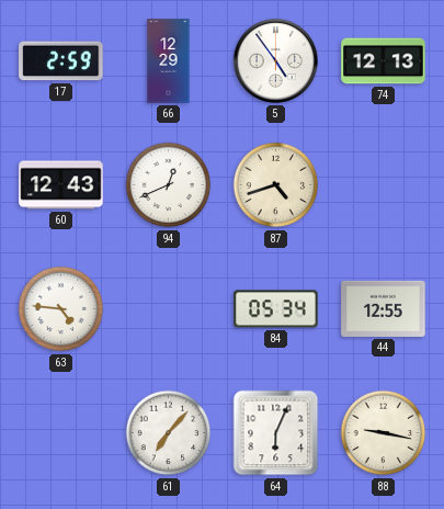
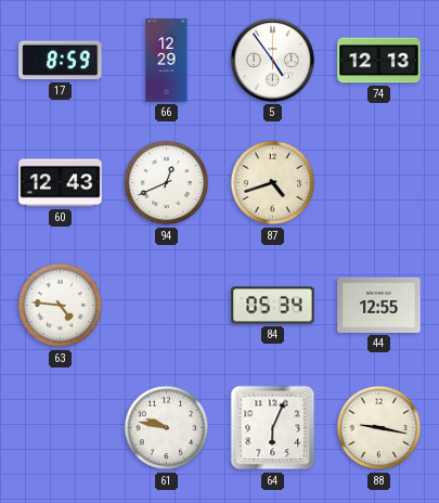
17: 2:59 -> 8:59 (61, 61)
61: 7:07 -> 9:47 (167, 428)
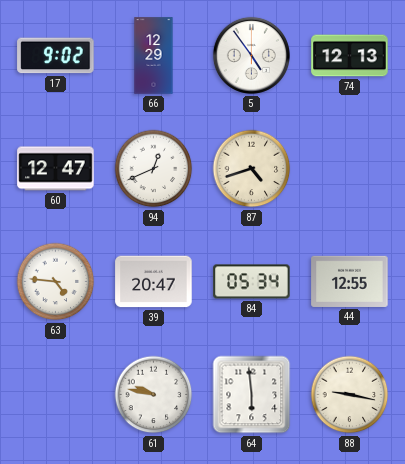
17: 8:59 -> 9:02 (56, 56)
60: 12:43 -> 12:47 (56, 169)
39: none -> 20:47 (154, 282)
64: 6:04 -> 5:59 (252, 395)
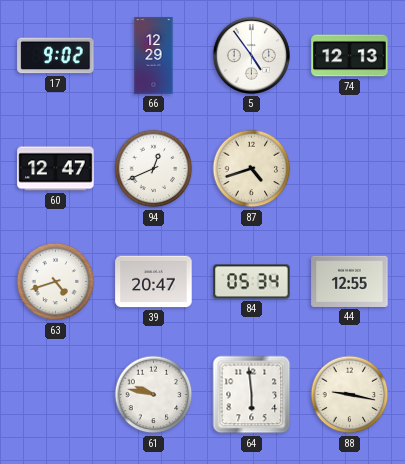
63: 4:46 -> 4:42 (56, 282)
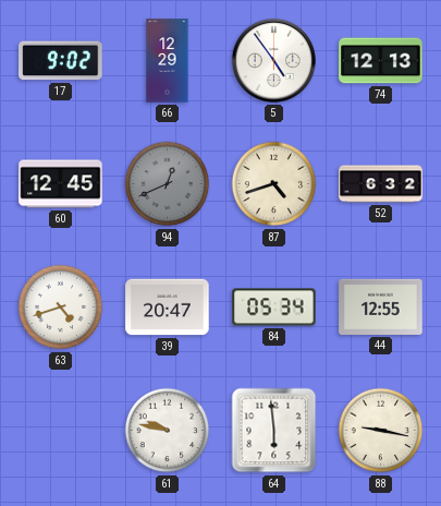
60: 12:47 -> 12:45 (61, 184)
94 dial: white -> grey (168, 184)
52: none -> 6:32 (381, 184)
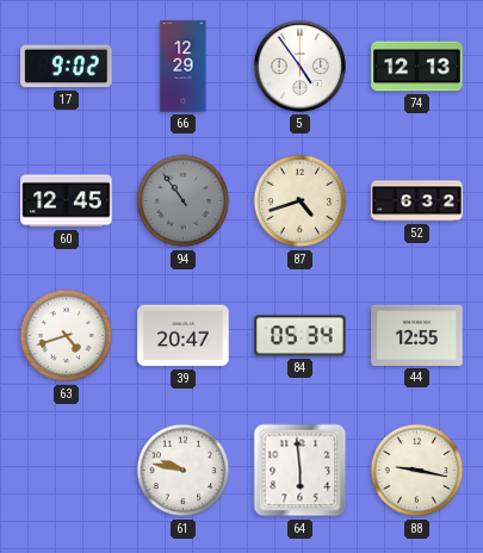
94: 12:41 -> 10:54 (184, 201)
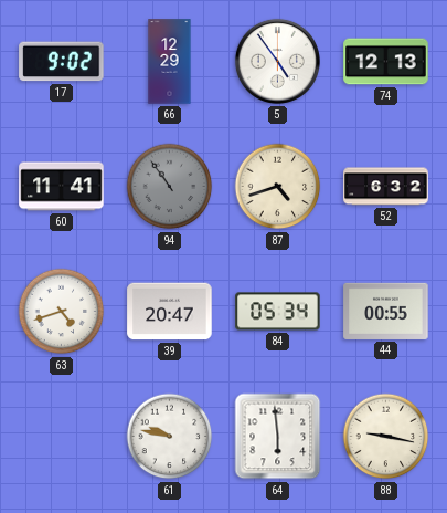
60: 12:45 -> 11:41 (62, 187)
44: 12:55 -> 00:55 (386, 311)
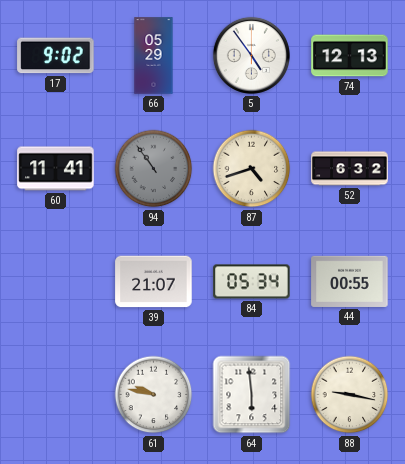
66: 12:29 -> 05:29 (154, 56)
63: 4:42 -> none (62, 312)
39: 20:47 -> 21:07 (154, 282)
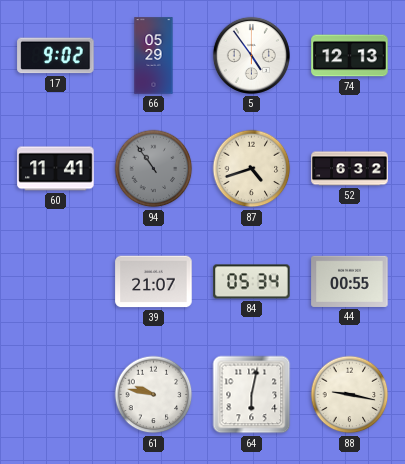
64: 5:59 -> 6:02 (252, 395)
